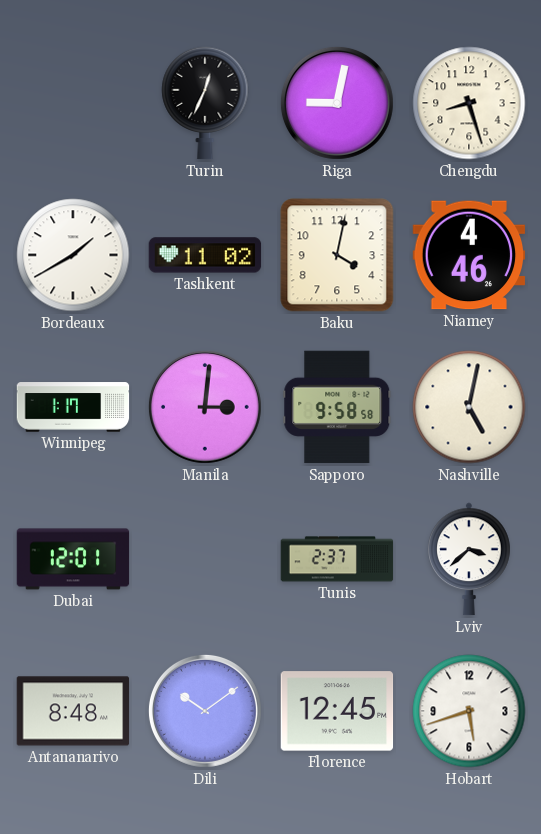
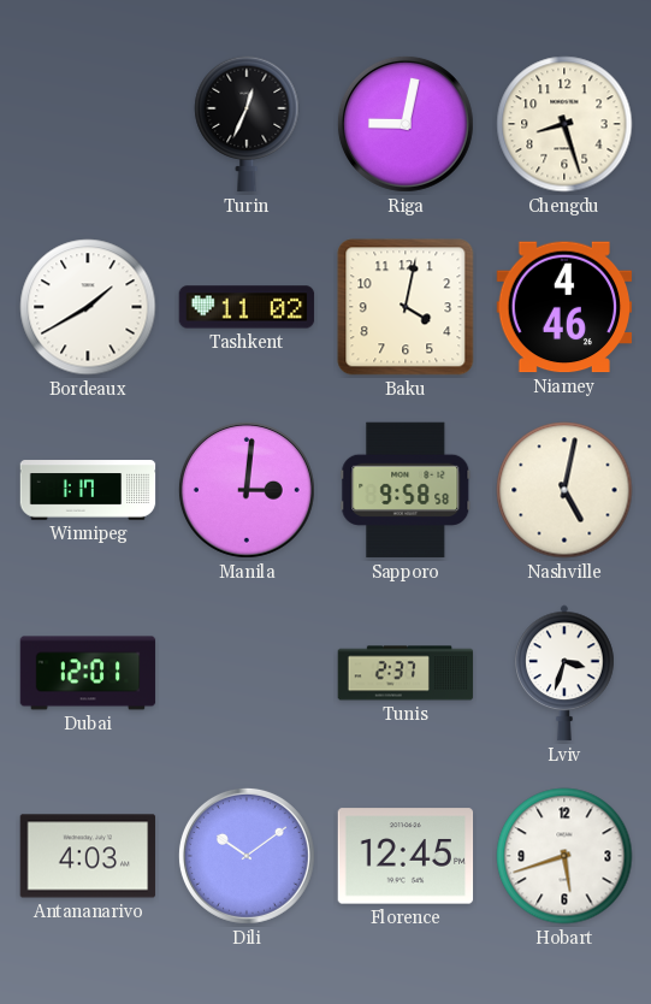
Lviv: 3:38 -> 3:33 (564, 673)
Antananarivo: 8:48 -> 4:03 (88, 856)
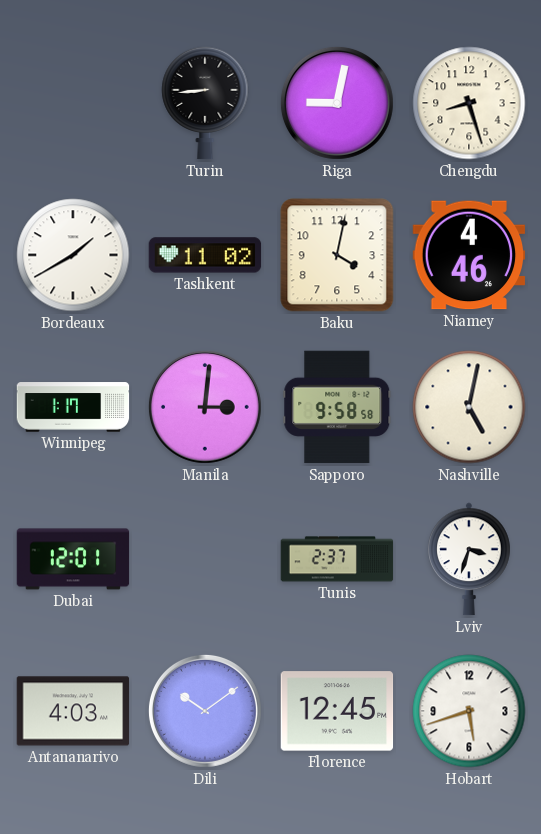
Turin: 12:34 -> 8:44 (205, 103)
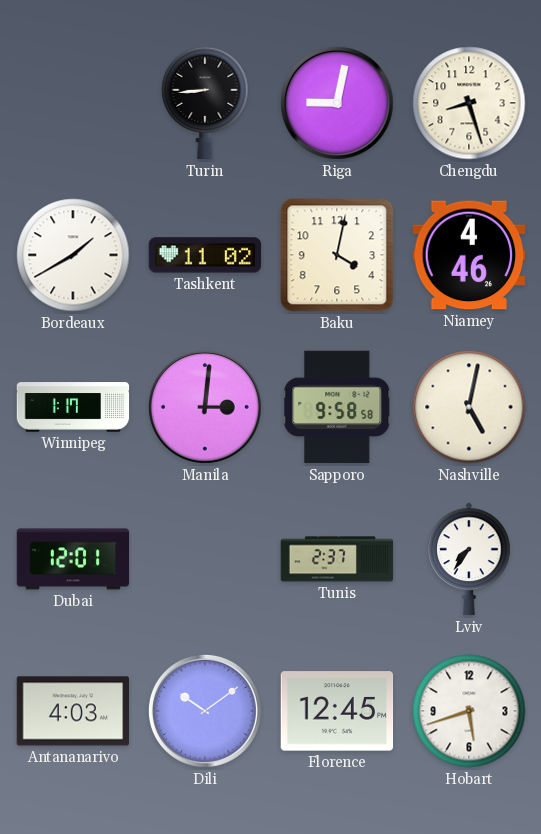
Lviv: 3:33 -> 7:36 (469, 559)
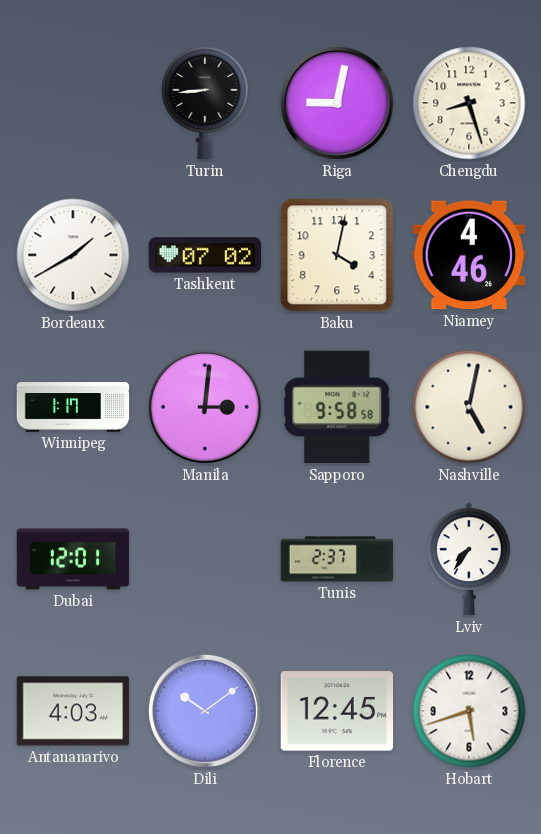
Tashkent: 11:02 -> 07:02 (205, 255)
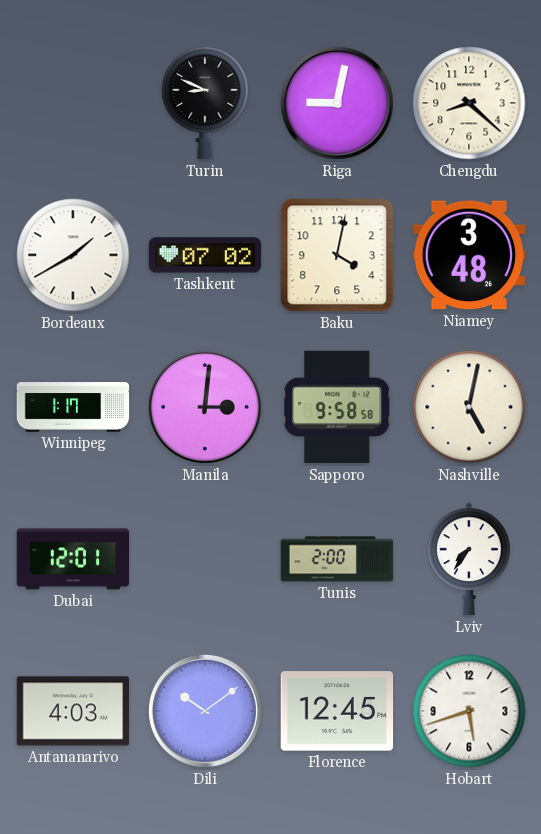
Turin: 8:44 -> 8:49 (205, 103)
Chengdu: 8:27 -> 8:22 (469, 103)
Niamey: 4:46 -> 3:48 (469, 255)
Tunis: 2:37 -> 2:00 (337, 559)
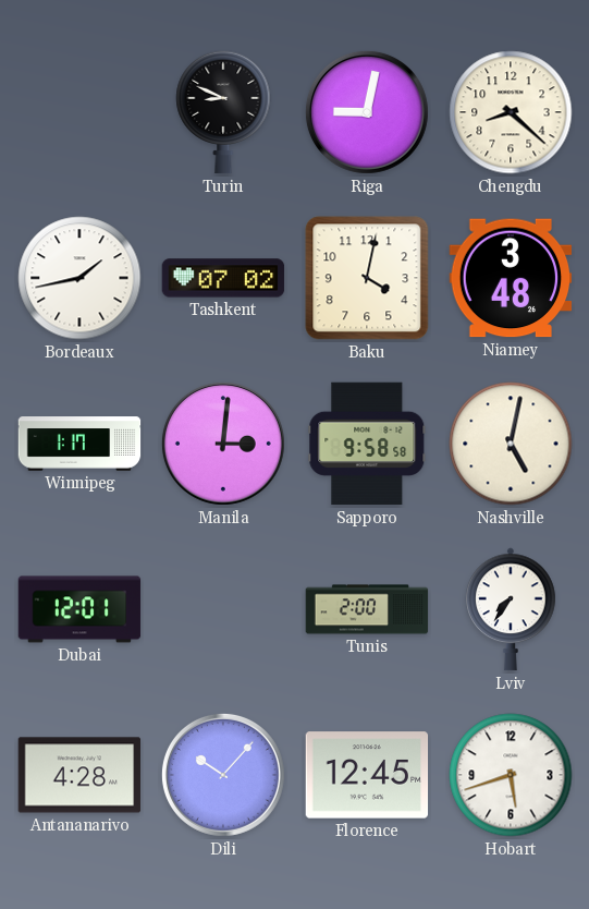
Bordeaux: 1:40 -> 1:43 (79, 278)
Antananarivo: 4:03 -> 4:28 (79, 775)
Dili: 10:09 -> 10:07 (223, 775)
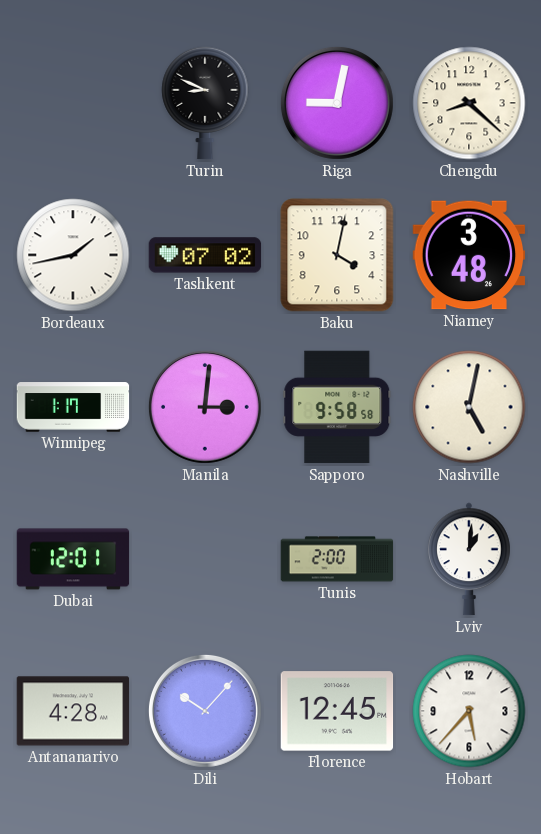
Lviv: 7:36 -> 1:01 (469, 559)
Hobart: 5:42 -> 5:37 (469, 711)
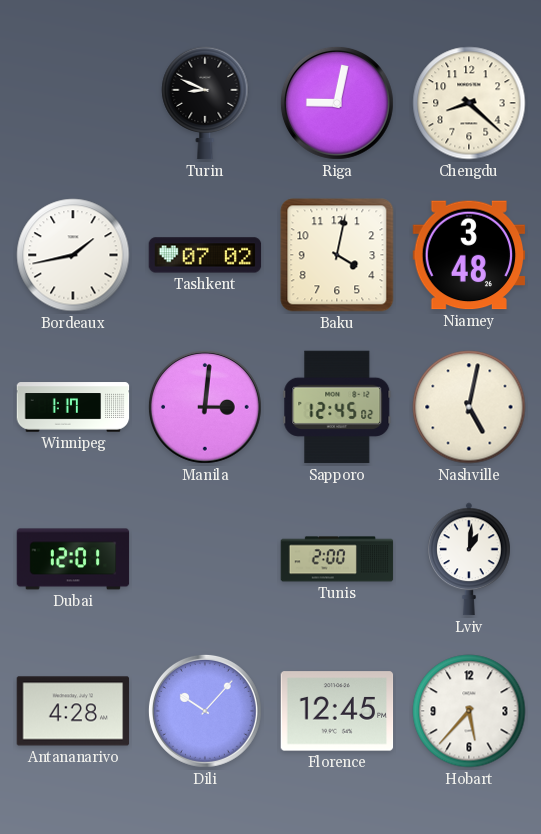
Sapporo: 9:58 -> 12:45 (337, 407)
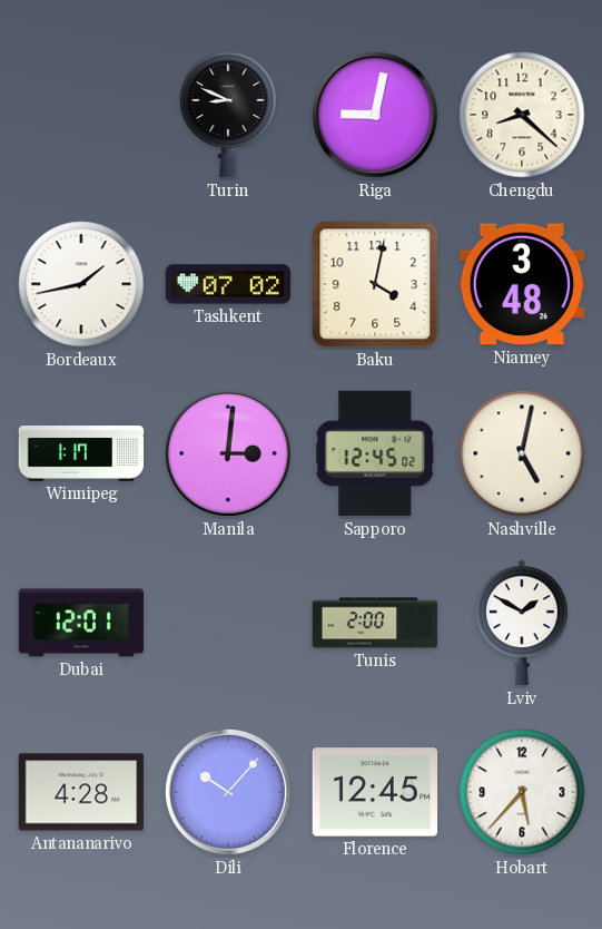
Lviv: 1:01 -> 1:50 (522, 623)
